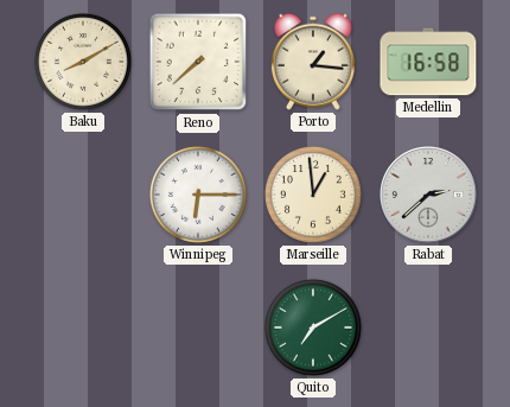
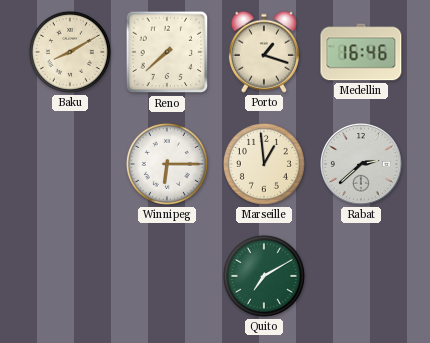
Porto: 1:16 -> 1:18 (264, 52)
Medellin: 16:58 -> 16:46 (361, 52)
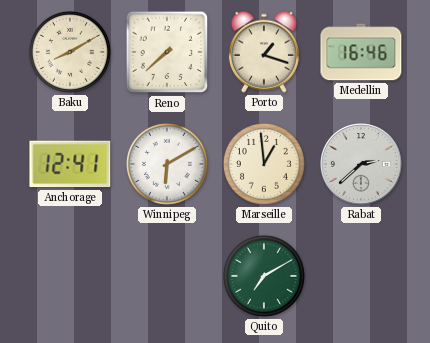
Anchorage: none -> 12:41 (70, 164)
Winnipeg: 6:15 -> 6:10 (167, 164)
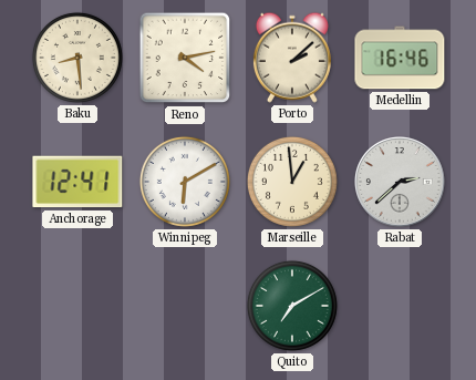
Baku: 8:10 -> 8:29 (77, 58)
Reno: 7:38 -> 4:13 (185, 58)
Porto: 1:18 -> 2:08 (292, 58)
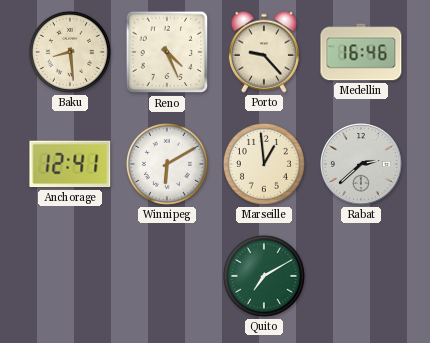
Reno: 4:13 -> 4:26 (167, 52)
Porto: 2:08 -> 9:23 (264, 52)
